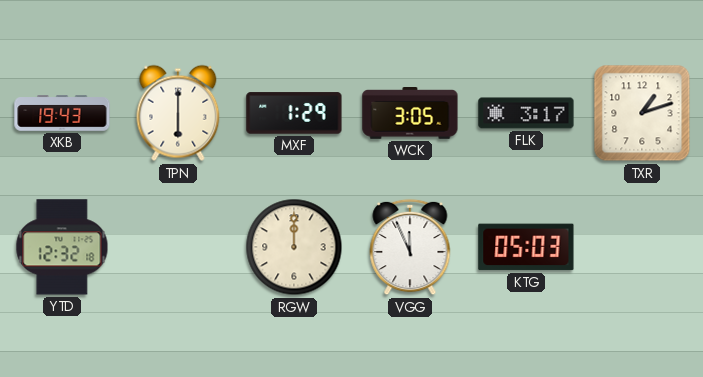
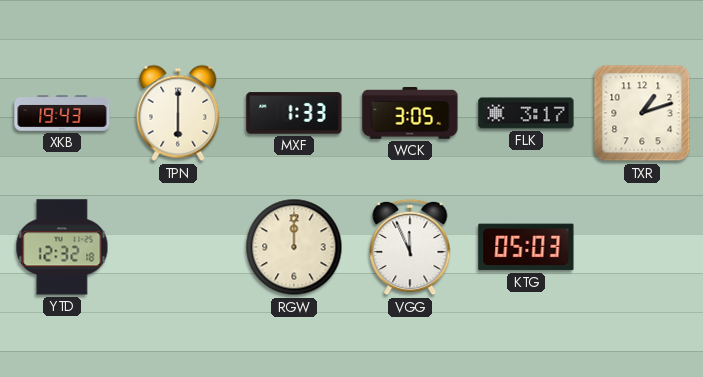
MXF: 1:29 -> 1:33 (294, 113)
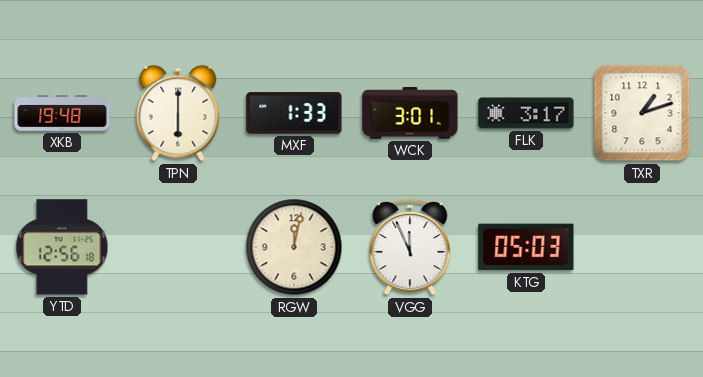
XKB: 19:43 -> 19:48 (62, 113)
WCK: 3:05 -> 3:01 (410, 113)
YTD: 12:32 -> 12:56 (62, 247)
RGW: 12:00 -> 12:02 (294, 247)
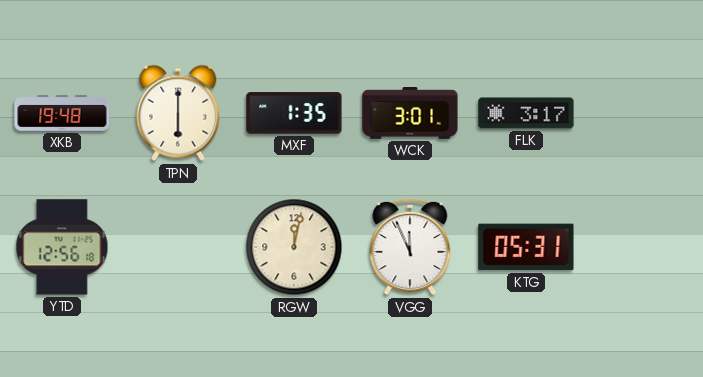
MXF: 1:33 -> 1:35 (294, 113)
TXR: 1:12 -> none (642, 113)
KTG: 05:03 -> 05:31 (526, 247)
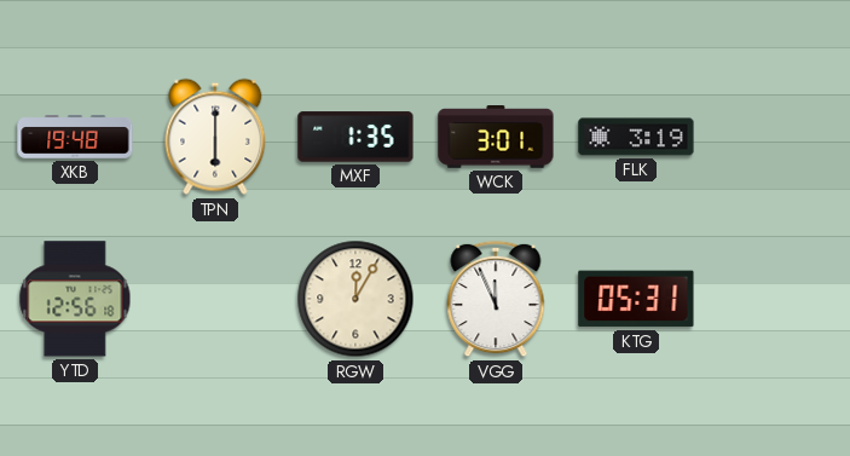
FLK: 3:17 -> 3:19 (636, 137)
RGW: 12:02 -> 12:05 (355, 299)
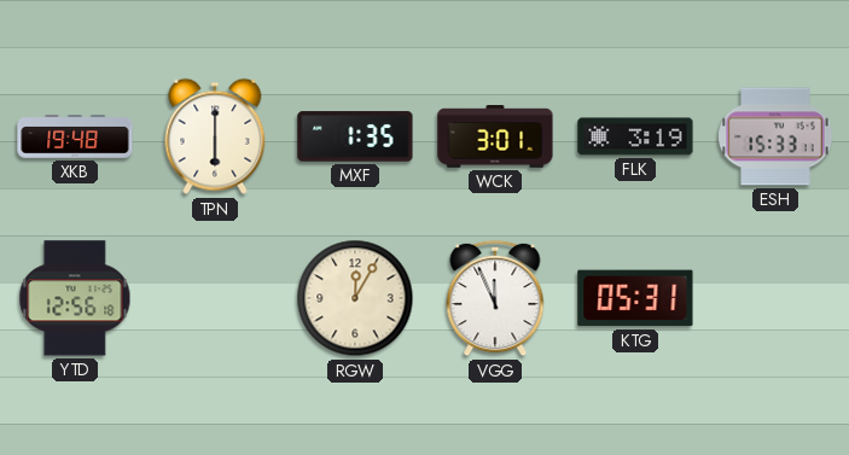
ESH: none -> 15:33 (775, 136)
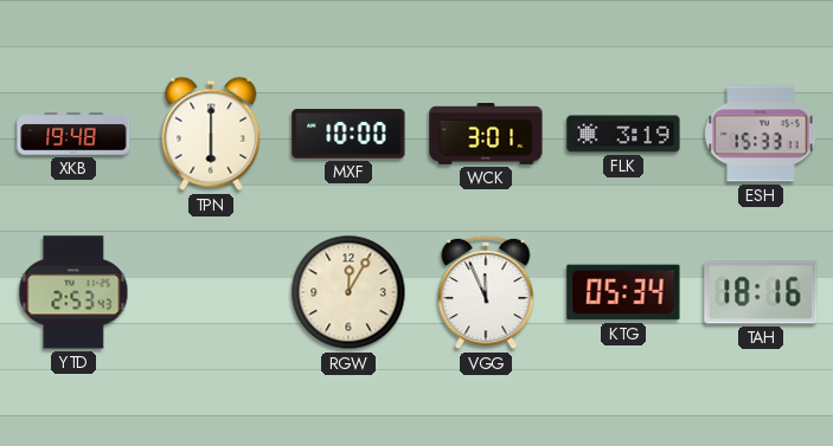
MXF: 1:35 -> 10:00 (348, 134)
YTD: 12:56 -> 2:53 (73, 292)
KTG: 05:31 -> 05:34 (623, 292)
TAH: none -> 18:16 (761, 292)
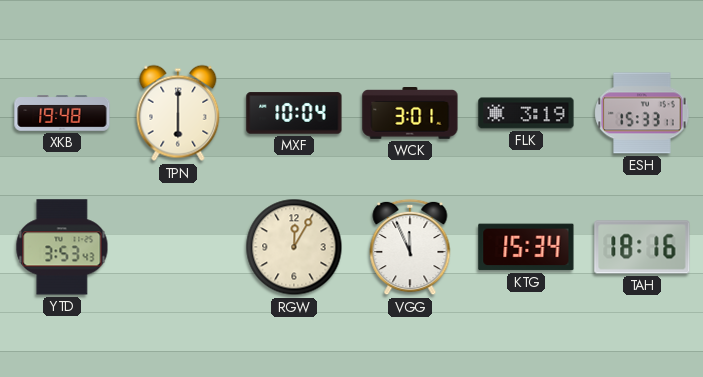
MXF: 10:00 -> 10:04 (294, 113)
YTD: 2:53 -> 3:53 (62, 247)
KTG: 05:34 -> 15:34 (526, 247)
